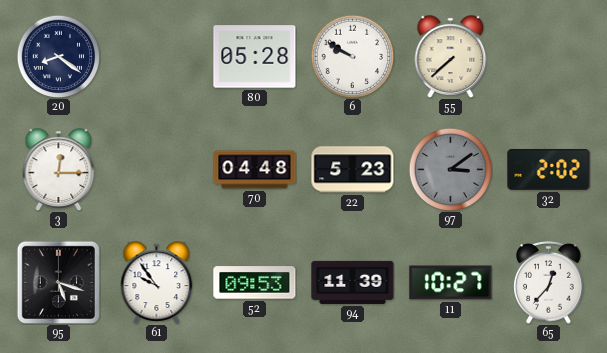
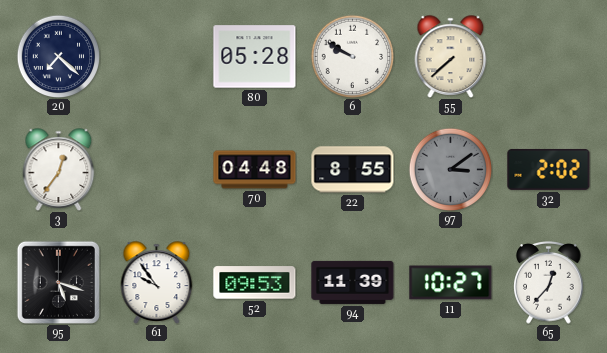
20: 8:21 -> 7:22 (58, 56)
3: 12:15 -> 12:36 (59, 170)
22: 5:23 -> 8:55 (353, 170)
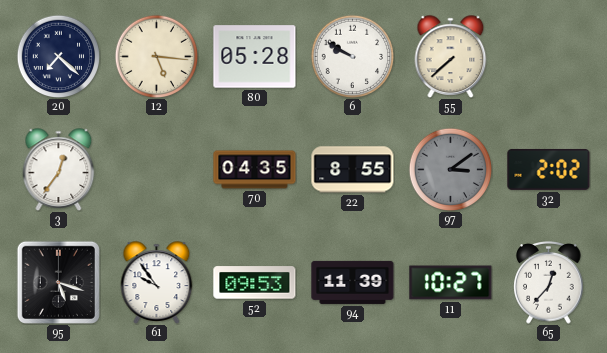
12: none -> 5:16 (156, 56)
70: 04:48 -> 04:35 (255, 170)
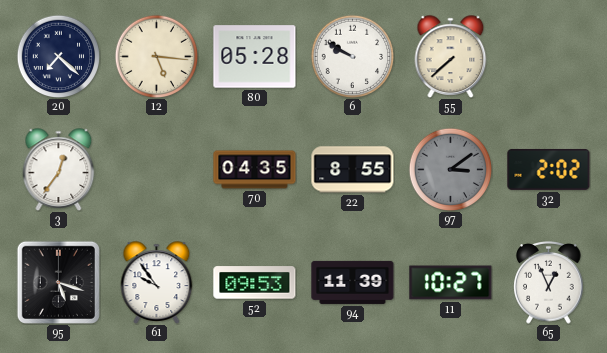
65: 12:37 -> 12:56 (549, 283)
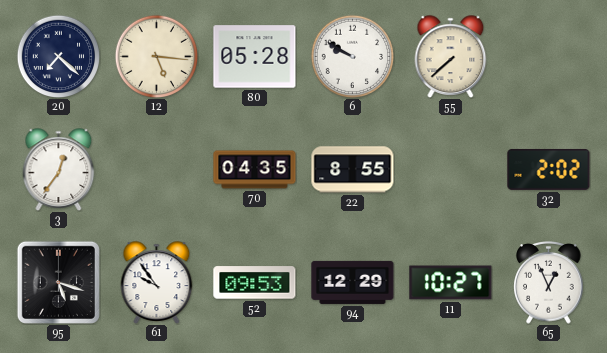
97: 3:09 -> none (450, 169)
94: 11:39 -> 12:29 (353, 282)
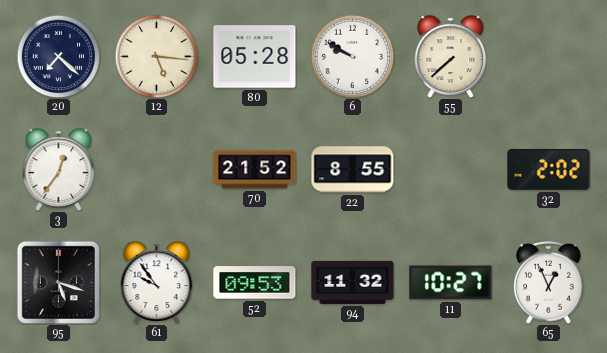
70: 04:35 -> 21:52 (255, 170)
94: 12:29 -> 11:32 (353, 282)
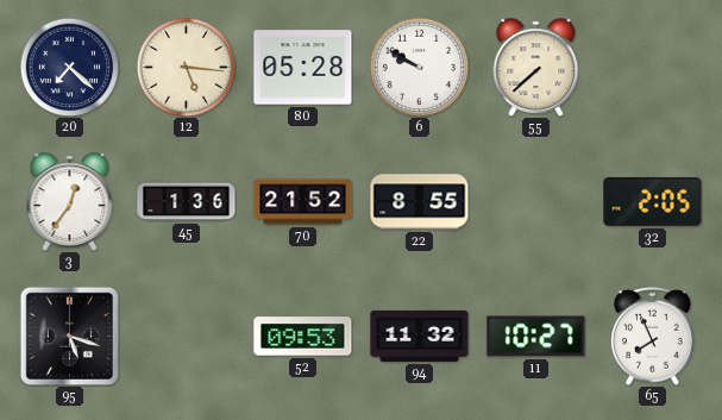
45: none -> 1:36 (187, 202)
32: 2:02 -> 2:05 (653, 201)
61: 9:54 -> none (157, 283)
65: 12:56 -> 7:56 (653, 337)
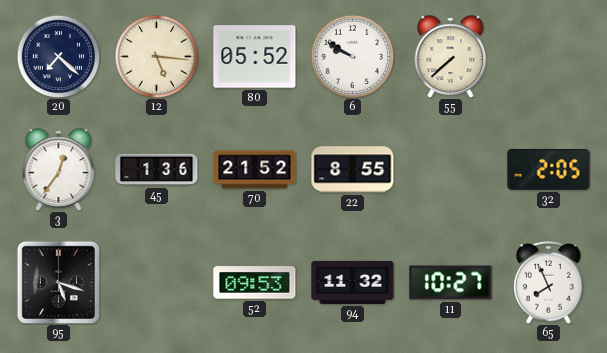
80: 05:28 -> 05:52 (255, 57)
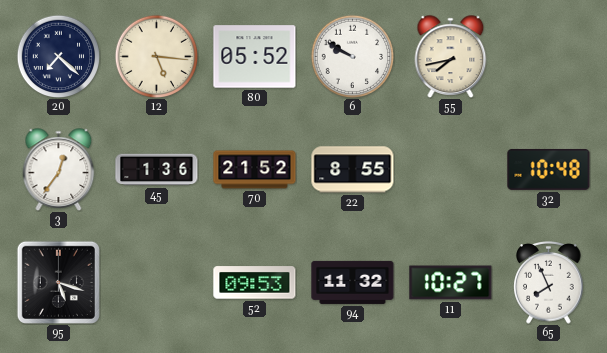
55: 7:38 -> 7:43 (451, 57)
32: 2:05 -> 10:48 (549, 169)
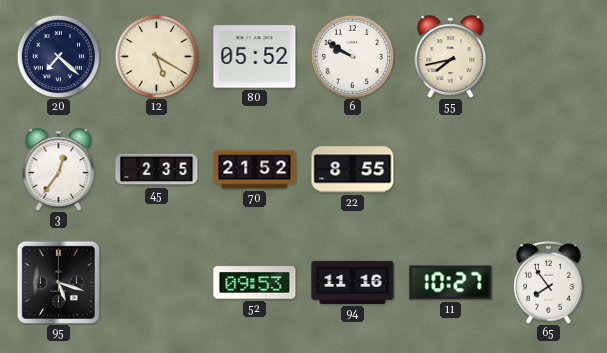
12: 5:16 -> 5:20 (156, 56)
45: 1:36 -> 2:35 (157, 170)
32: 10:48 -> none (549, 169)
94: 11:32 -> 11:16 (353, 282)
65: 7:56 -> 7:54 (549, 283)
